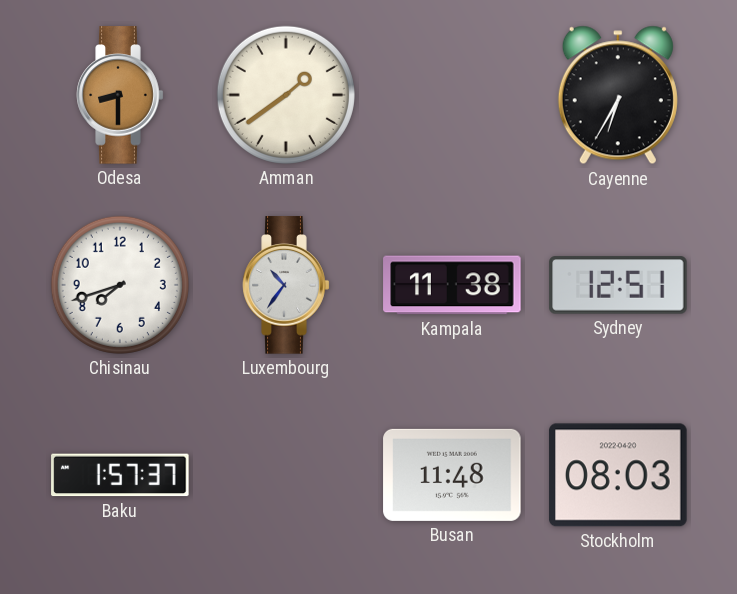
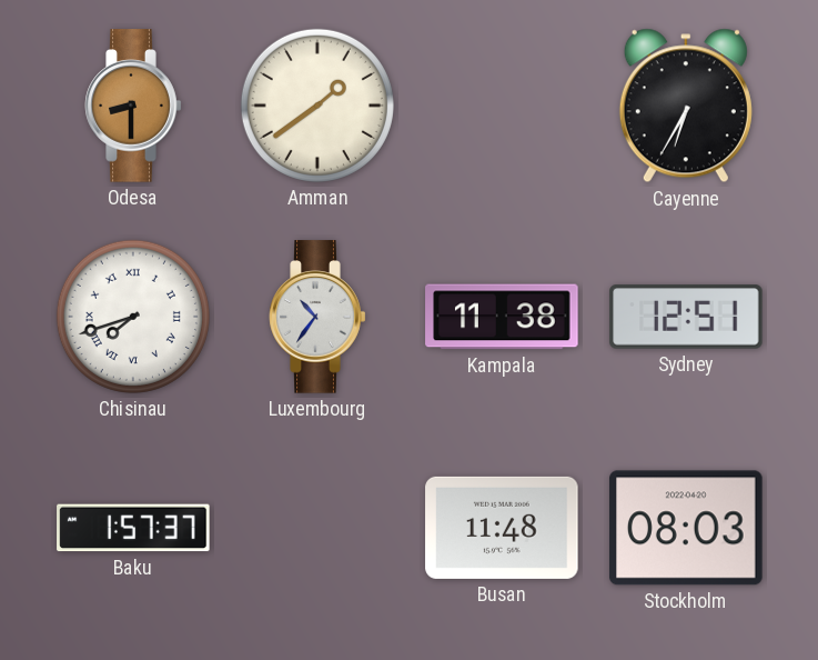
Chisinau numerals: Arabic -> Roman (133, 317)
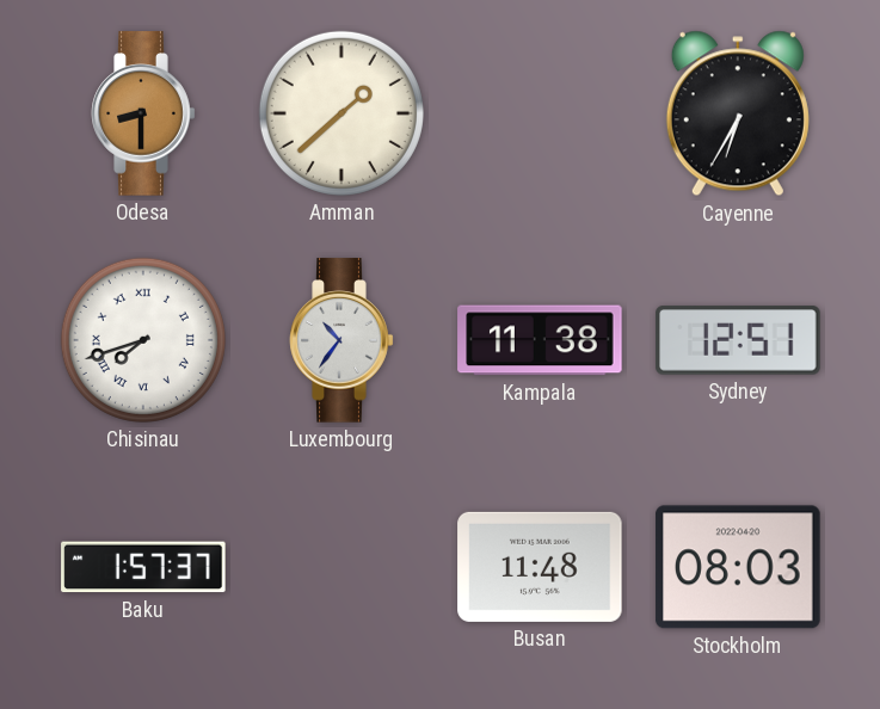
Amman: 1:39 -> 1:38 (341, 113)
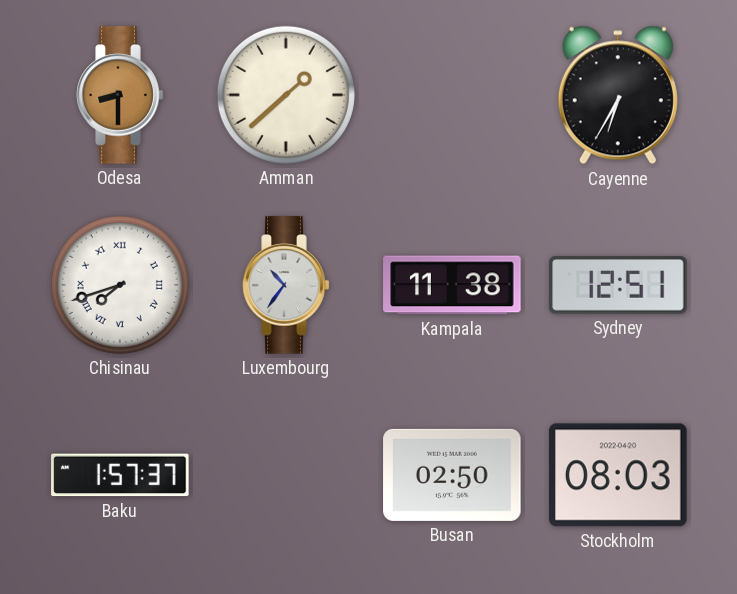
Busan: 11:48 -> 02:50 (452, 475)
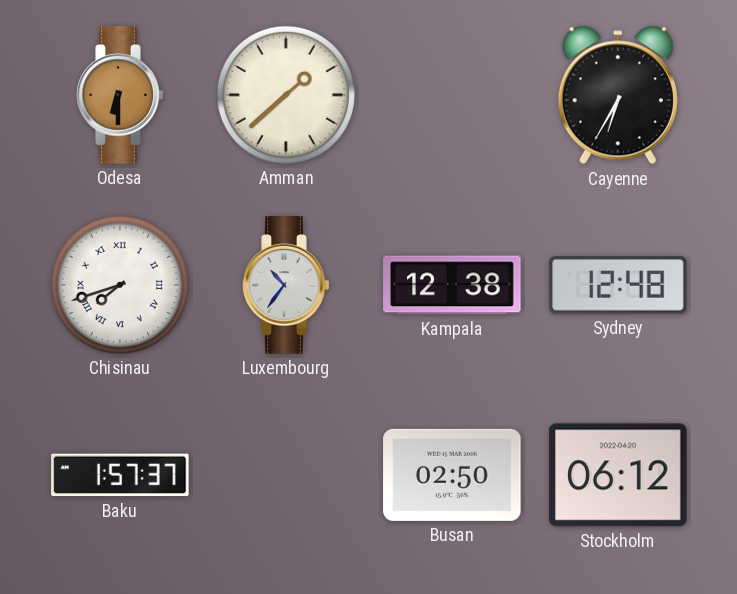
Odesa: 8:30 -> 6:30 (120, 95)
Kampala: 11:38 -> 12:38 (452, 285)
Sydney: 12:51 -> 12:48 (618, 285)
Stockholm: 08:03 -> 06:12 (618, 475)
